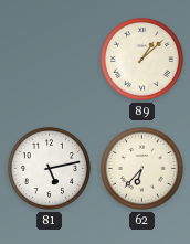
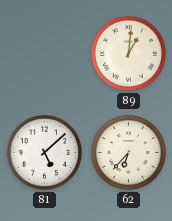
89: 1:08 -> 1:01 (128, 53)
81: 5:13 -> 5:08 (44, 152)
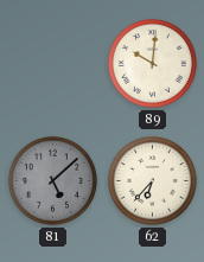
89: 1:01 -> 10:01 (152, 63)
81 dial: white -> grey (52, 180)
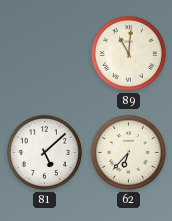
89: 10:01 -> 11:01 (128, 53)
81 dial: grey -> white (44, 152)
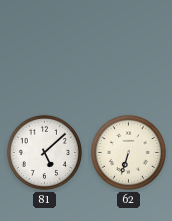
89: 11:01 -> none (128, 53)
62: 6:37 -> 6:33 (128, 152)
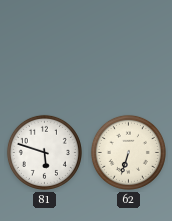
81: 5:08 -> 5:48 (44, 152)
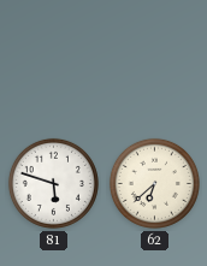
62: 6:33 -> 6:38 (154, 183)
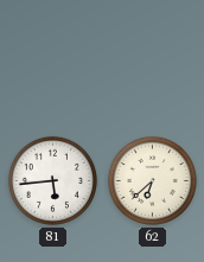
81: 5:48 -> 5:44 (52, 180)
